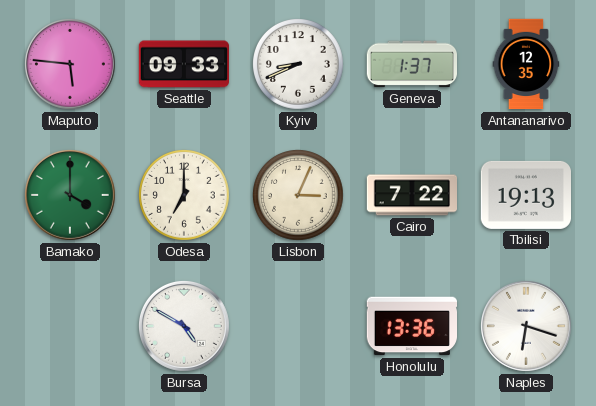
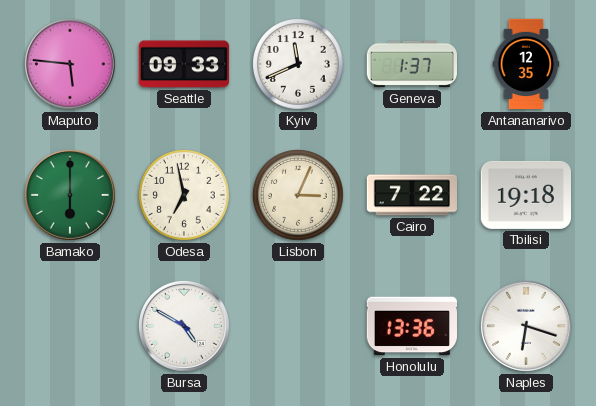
Kyiv: 8:41 -> 11:41 (299, 65)
Bamako: 4:00 -> 6:00 (70, 195)
Odesa: 7:00 -> 6:58 (185, 196)
Tbilisi: 19:13 -> 19:18 (525, 195)
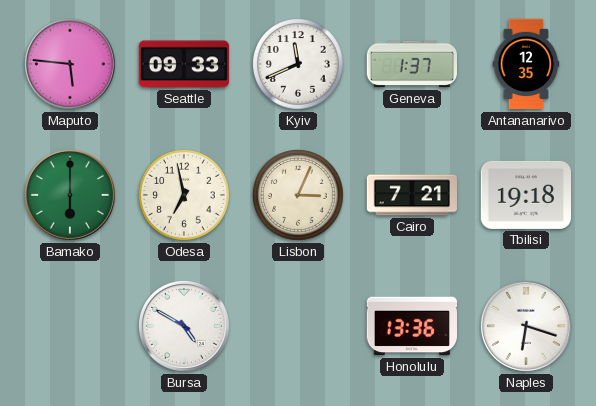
Cairo: 7:22 -> 7:21 (411, 195)
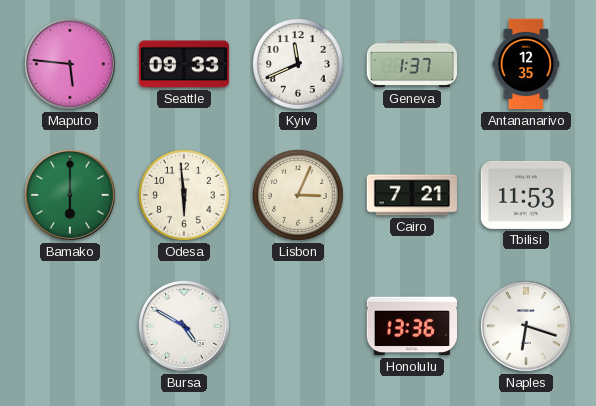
Odesa: 6:58 -> 5:59 (185, 196)
Tbilisi: 19:18 -> 11:53 (525, 195)
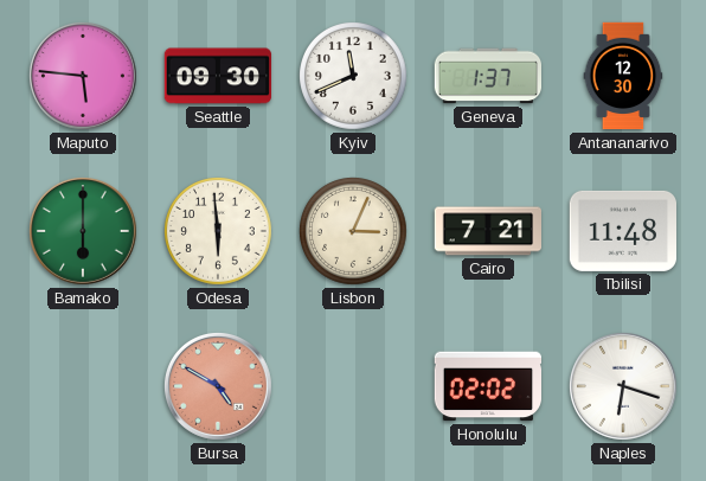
Seattle: 09:33 -> 09:30 (217, 76)
Antananarivo: 12:35 -> 12:30 (623, 76)
Tbilisi: 11:53 -> 11:48 (622, 231)
Bursa dial: white -> salmon (218, 386)
Honolulu: 13:36 -> 02:02 (487, 386)
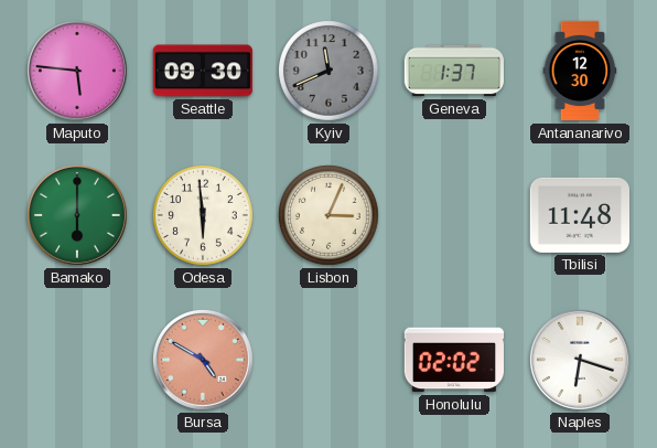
Kyiv dial: white -> grey (330, 72)
Cairo: 7:21 -> none (487, 231)
